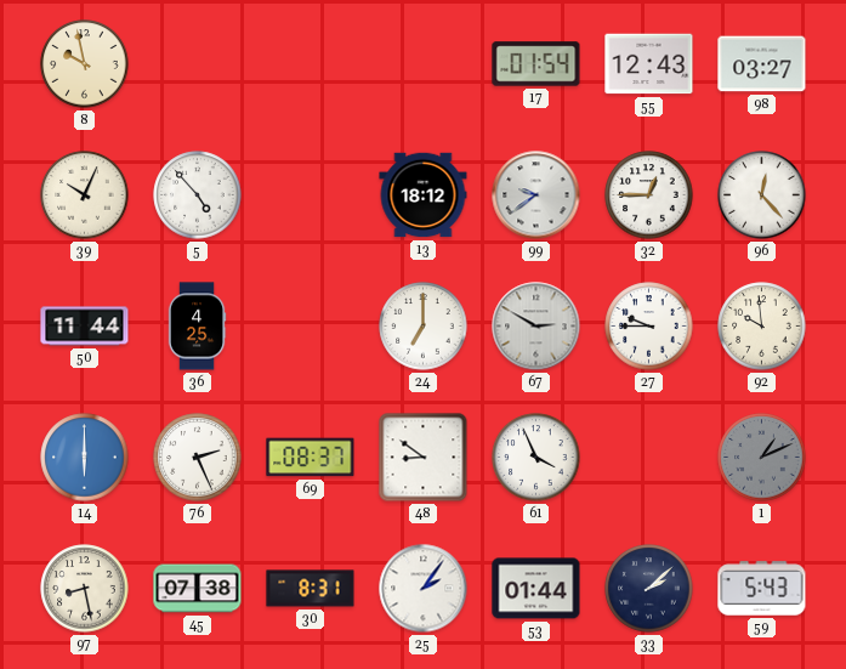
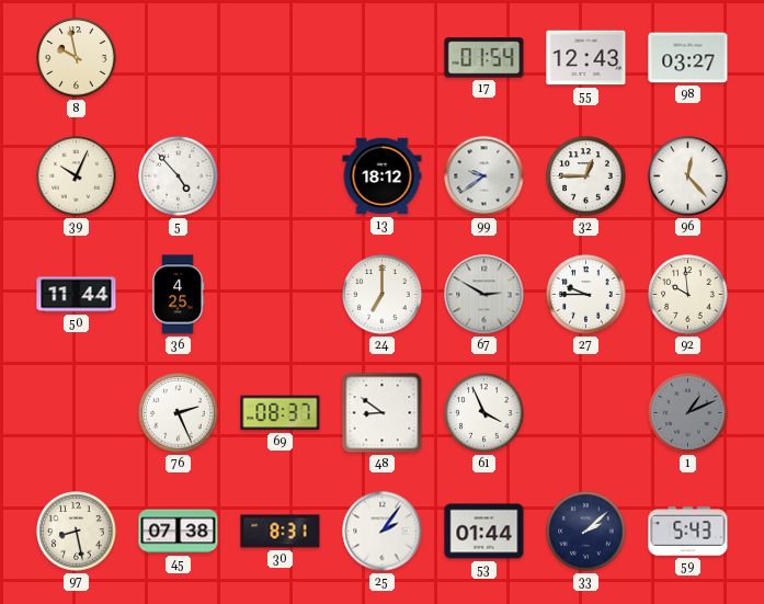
14: 6:00 -> none (85, 458)
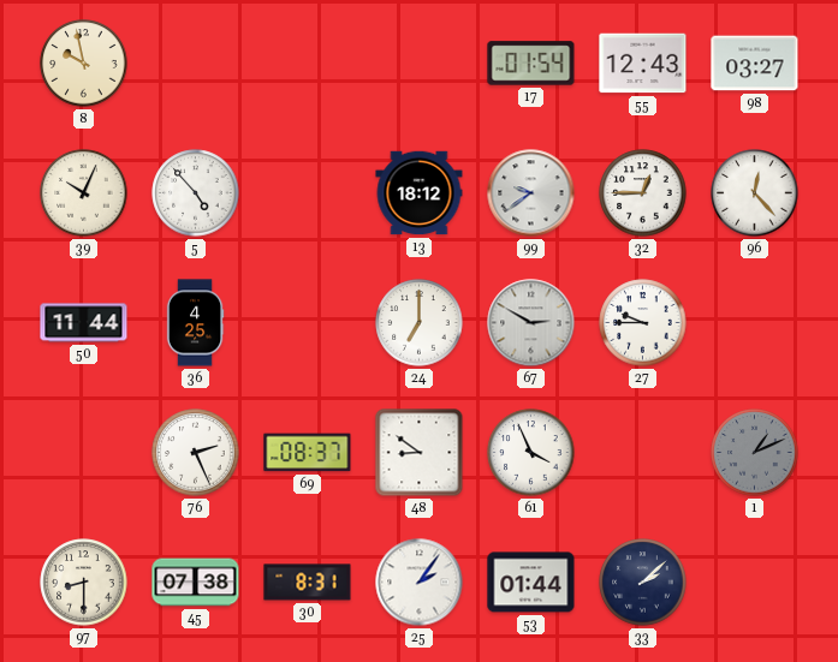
92: 9:59 -> none (688, 295)
97: 8:28 -> 8:30 (84, 583)
59: 5:43 -> none (688, 532)
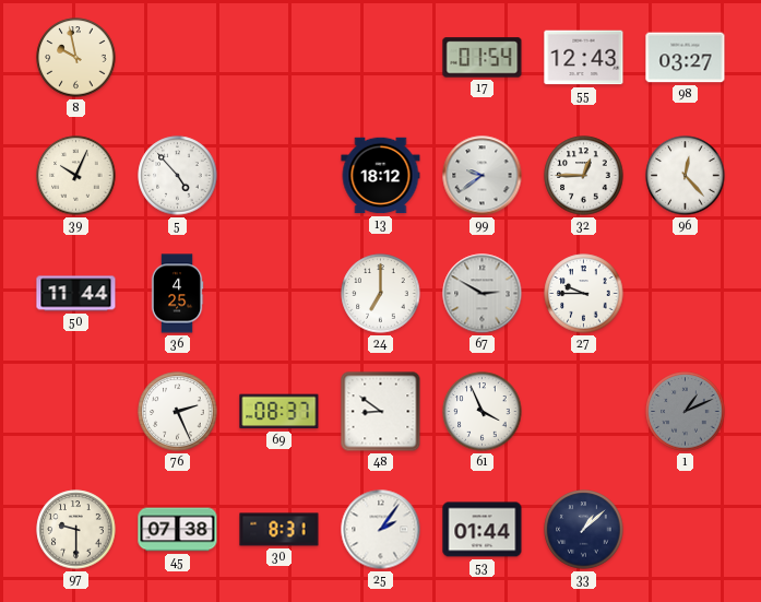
97: 8:30 -> 9:30 (76, 530)
33: 2:08 -> 1:08 (584, 530)
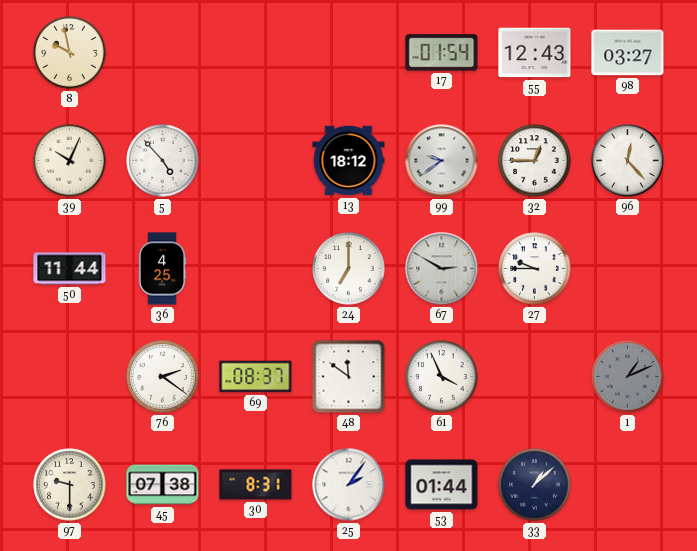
76: 2:26 -> 2:21 (163, 377)
48: 8:51 -> 11:51 (349, 377)
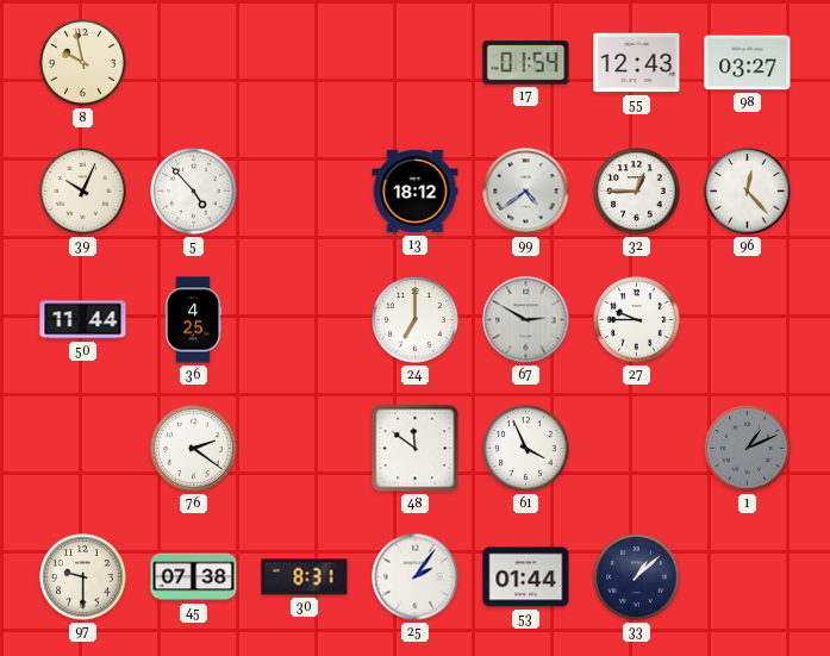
99: 9:39 -> 4:39 (526, 192)
69: 08:37 -> none (256, 377)
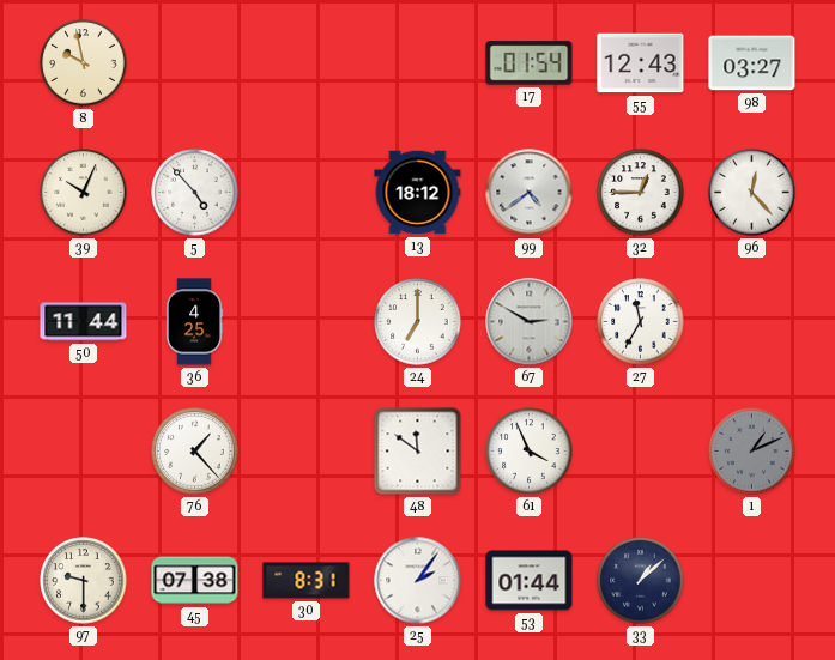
27: 9:45 -> 11:35 (641, 322)
76: 2:21 -> 1:23 (195, 452)
